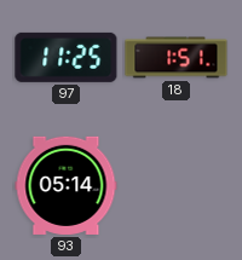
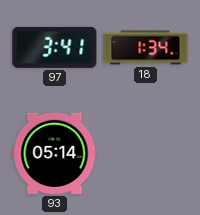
97: 11:25 -> 3:41 (55, 47)
18: 1:51 -> 1:34 (146, 48)
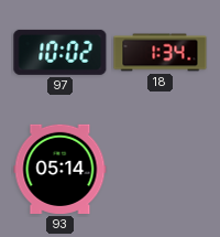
97: 3:41 -> 10:02 (61, 52)
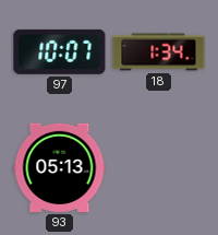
97: 10:02 -> 10:07 (60, 51)
93: 05:14 -> 05:13 (60, 167)
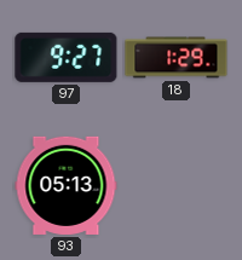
97: 10:07 -> 9:27 (67, 57)
18: 1:34 -> 1:29 (177, 58)
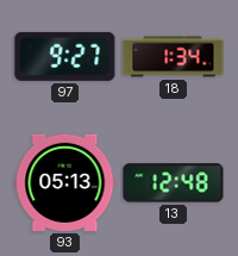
18: 1:29 -> 1:34 (174, 57)
13: none -> 12:48 (174, 183)
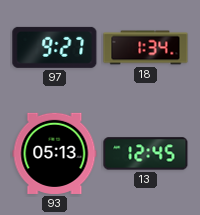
13: 12:48 -> 12:45 (146, 154)
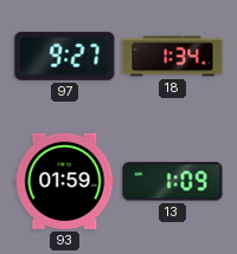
93: 05:13 -> 01:59 (65, 181)
13: 12:45 -> 1:09 (173, 182)
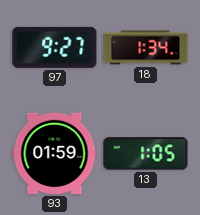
13: 1:09 -> 1:05 (146, 154)
